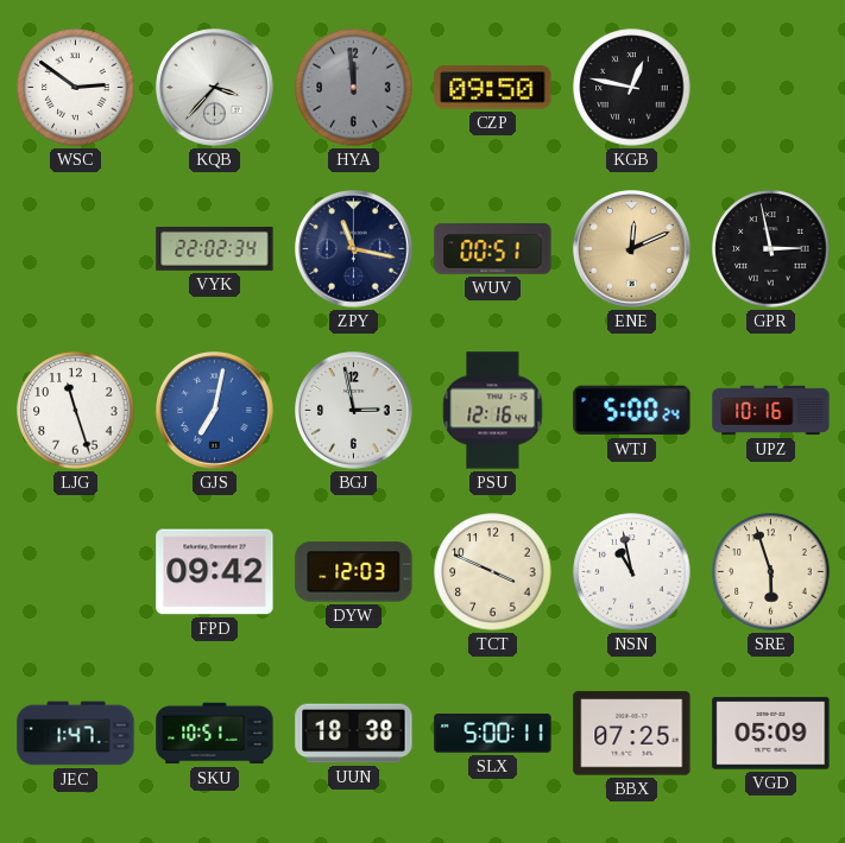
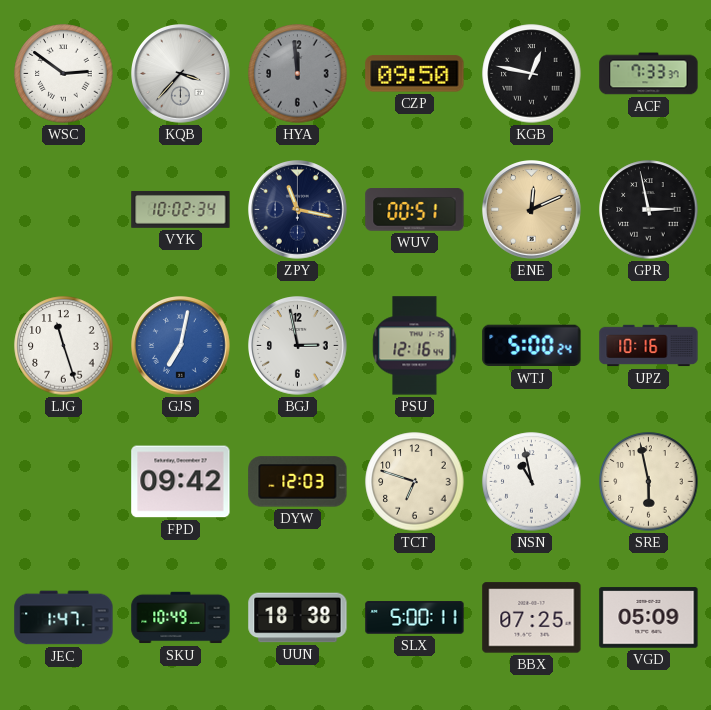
ACF: none -> 7:33 (649, 74)
VYK: 22:02 -> 10:02 (181, 209)
TCT: 3:49 -> 6:48 (415, 482)
SRE: 5:57 -> 5:58 (649, 482)
SKU: 10:51 -> 10:49 (181, 618)
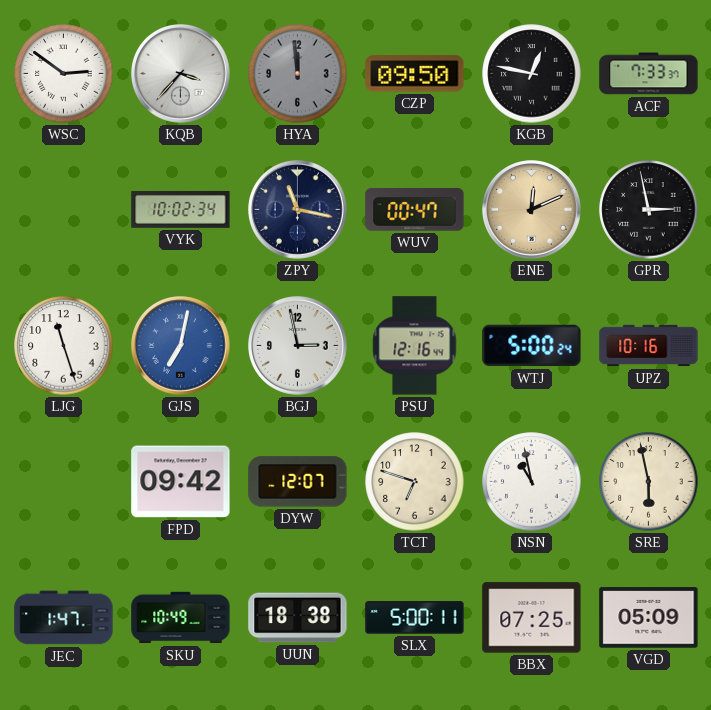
WUV: 00:51 -> 00:47 (415, 210)
DYW: 12:03 -> 12:07 (298, 482)
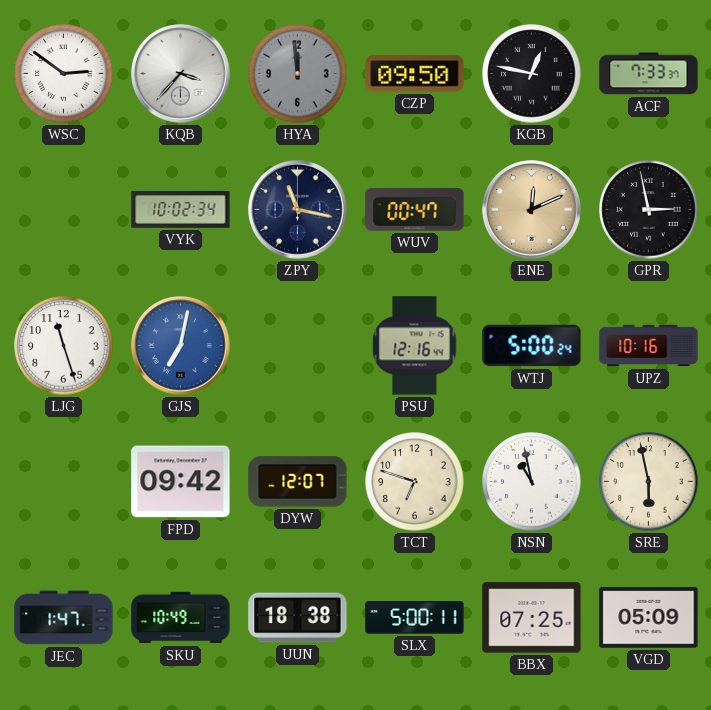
BGJ: 2:58 -> none (298, 346)
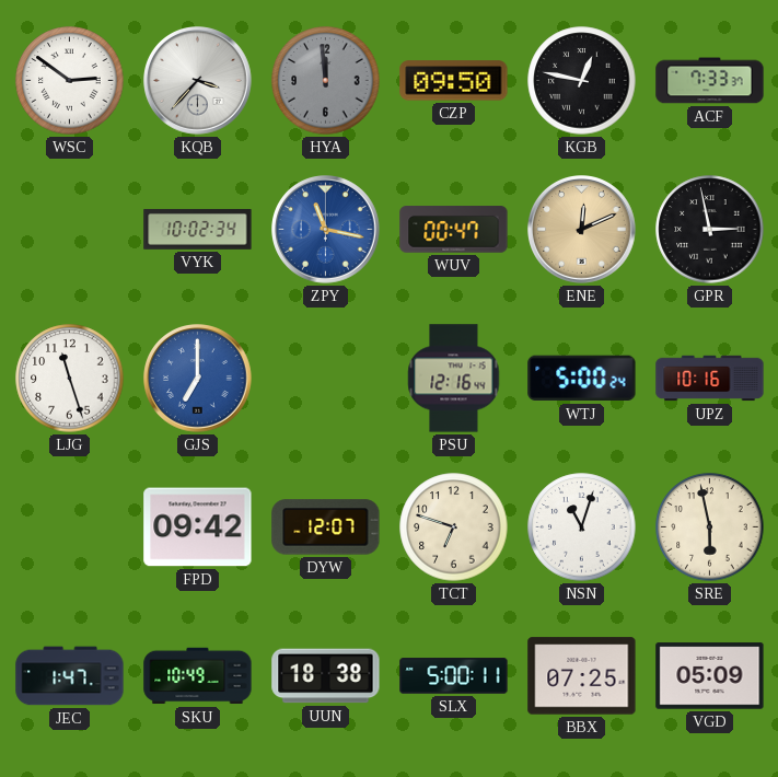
ZPY dial: navy -> blue (326, 230)
GJS: 7:02 -> 7:00 (198, 379)
NSN: 10:58 -> 11:03 (582, 527)
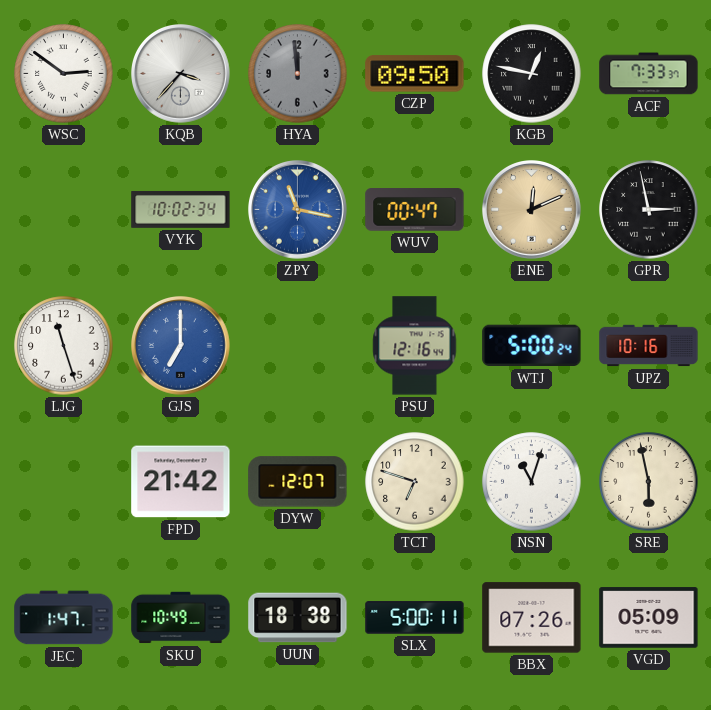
FPD: 09:42 -> 21:42 (181, 482)
BBX: 07:25 -> 07:26 (532, 618)
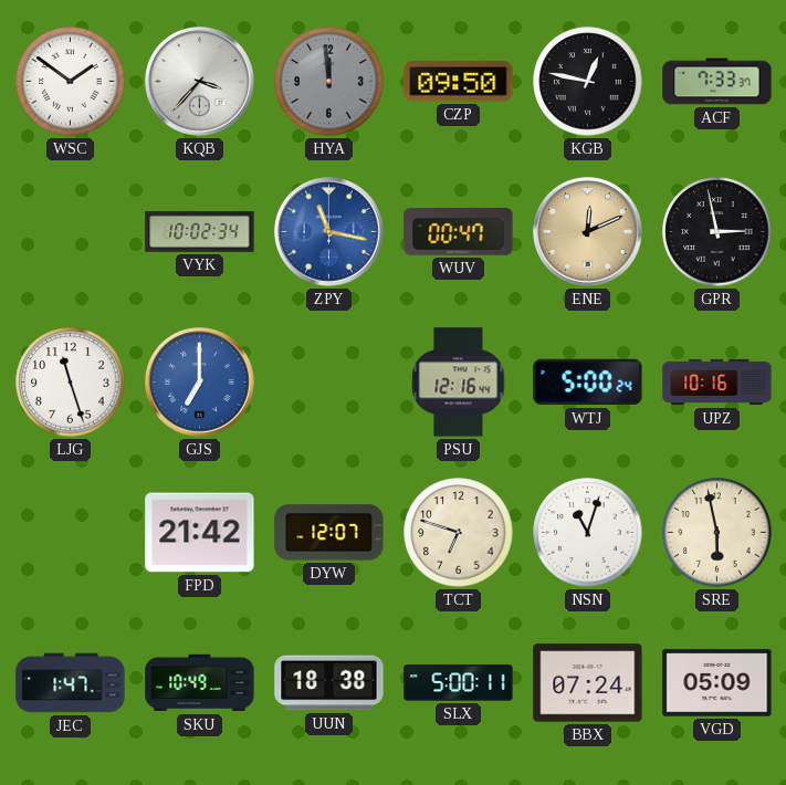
WSC: 2:51 -> 1:51 (71, 82)
BBX: 07:26 -> 07:24 (588, 683)
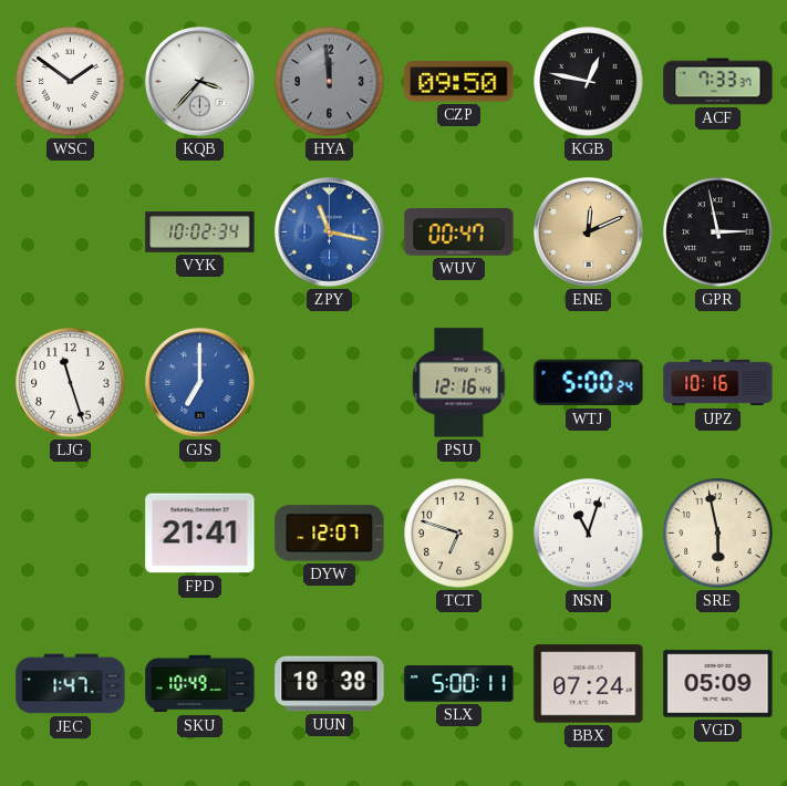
FPD: 21:42 -> 21:41 (200, 534)
